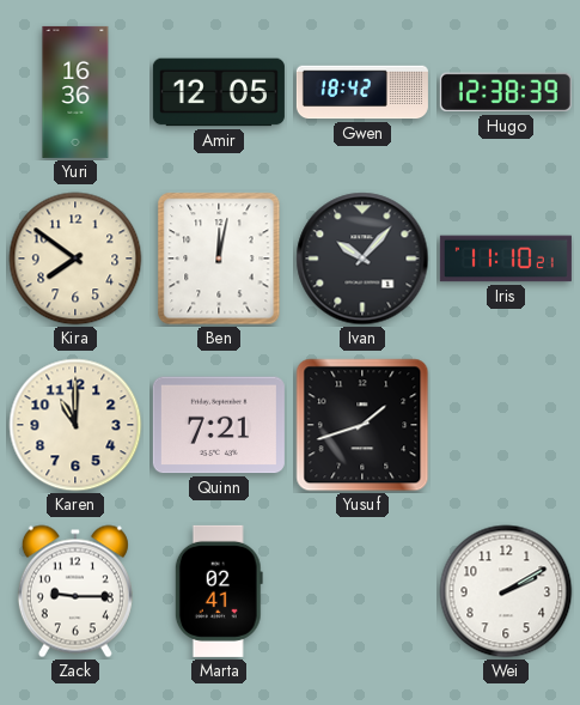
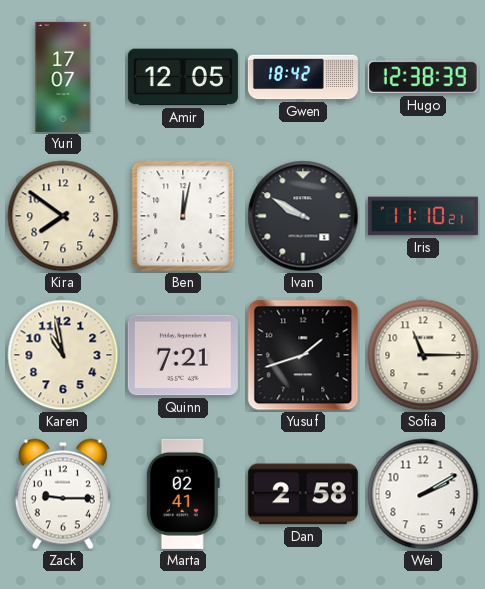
Yuri: 16:36 -> 17:07 (63, 77)
Ivan: 10:07 -> 9:50 (303, 216)
Karen: 11:00 -> 10:58 (63, 355)
Sofia: none -> 11:15 (423, 355)
Dan: none -> 2:58 (303, 494)
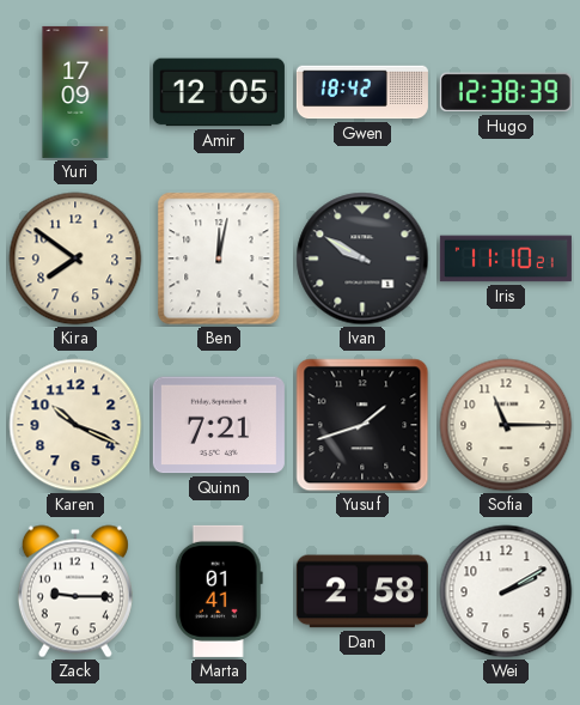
Yuri: 17:07 -> 17:09 (75, 92)
Karen: 10:58 -> 10:19 (75, 425)
Marta: 02:41 -> 01:41 (219, 591)
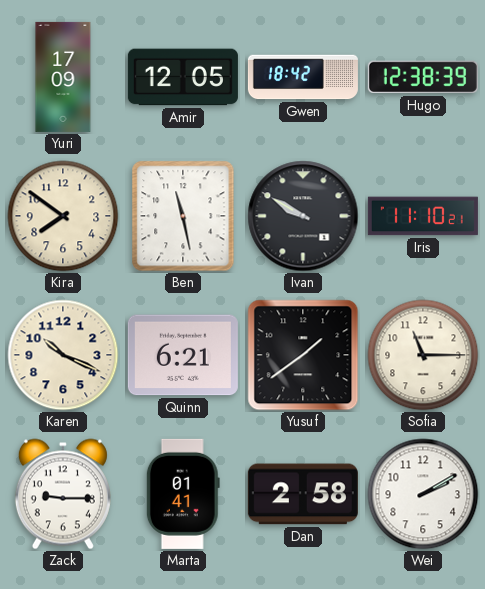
Ben: 12:02 -> 11:28 (183, 216)
Quinn: 7:21 -> 6:21 (183, 355)
Yusuf: 1:42 -> 1:39 (303, 355)
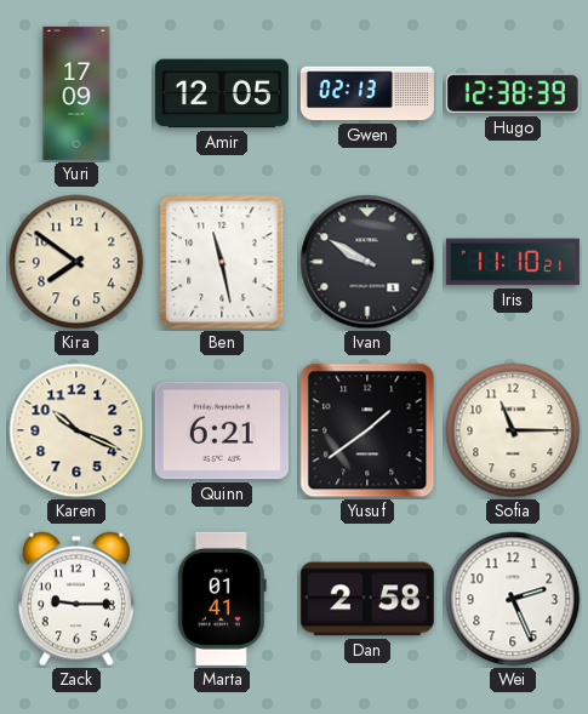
Gwen: 18:42 -> 02:13 (367, 93)
Wei: 2:10 -> 2:26 (513, 599)
